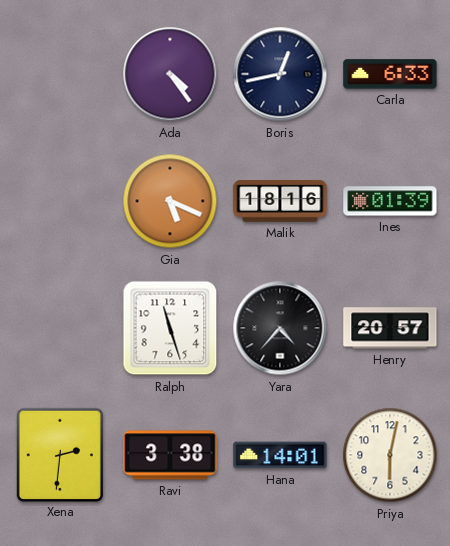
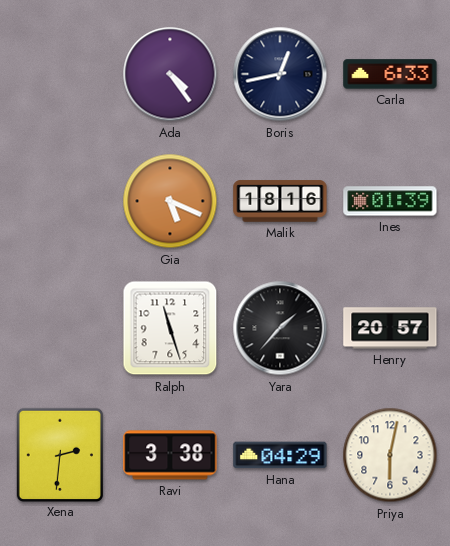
Yara: 4:37 -> 1:37 (280, 328)
Hana: 14:01 -> 04:29 (280, 455)
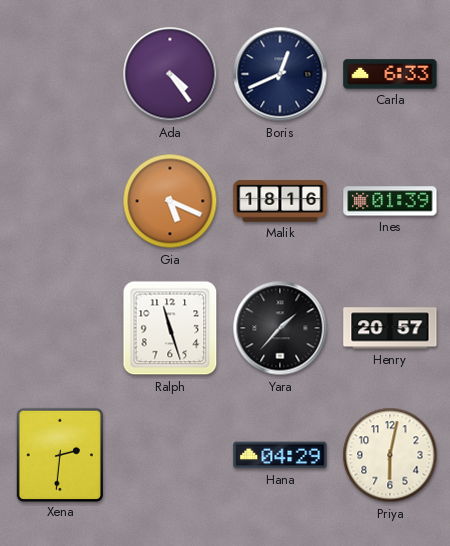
Boris: 12:43 -> 12:41 (280, 74)
Ravi: 3:38 -> none (170, 455)
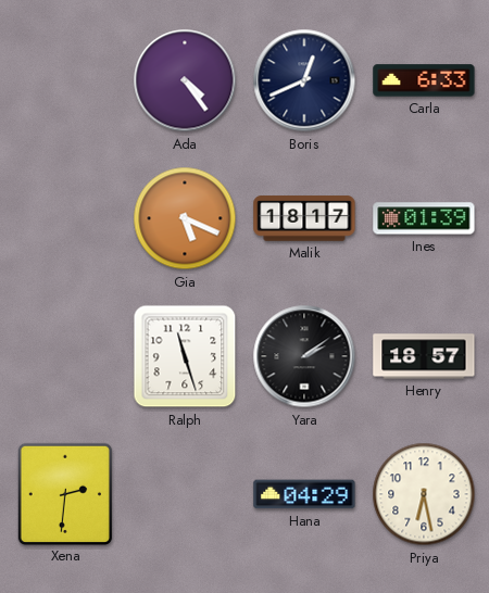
Malik: 18:16 -> 18:17 (304, 218)
Yara: 1:37 -> 2:09 (304, 356)
Henry: 20:57 -> 18:57 (424, 356)
Priya: 6:02 -> 6:28 (424, 494)
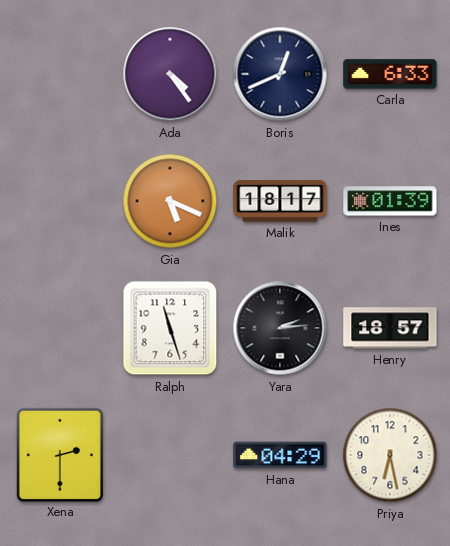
Yara: 2:09 -> 2:14 (280, 328)
Xena: 2:31 -> 2:30 (59, 454)
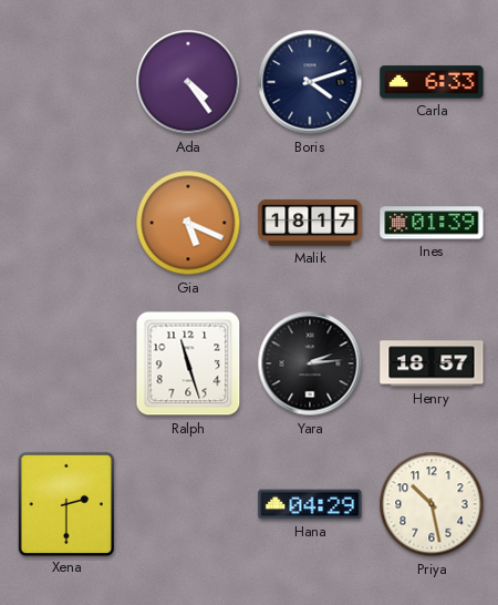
Boris: 12:41 -> 4:12 (310, 82)
Priya: 6:28 -> 10:28 (432, 504)
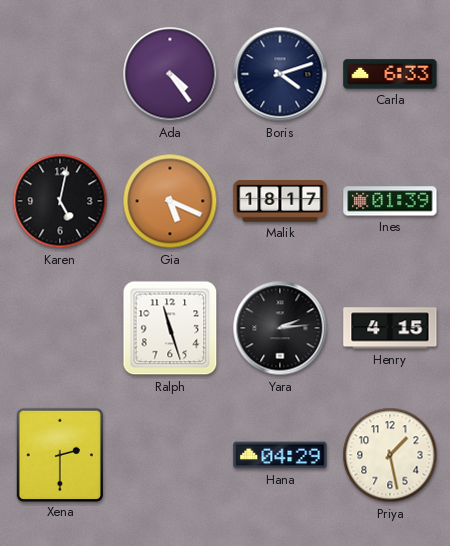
Karen: none -> 5:02 (60, 201)
Henry: 18:57 -> 4:15 (390, 328)
Priya: 10:28 -> 1:28 (390, 455)
